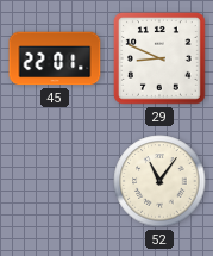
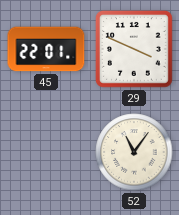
29: 8:49 -> 3:49 (134, 49)
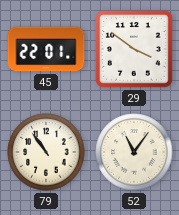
29: 3:49 -> 3:51 (134, 49)
79: none -> 10:54 (46, 152)
